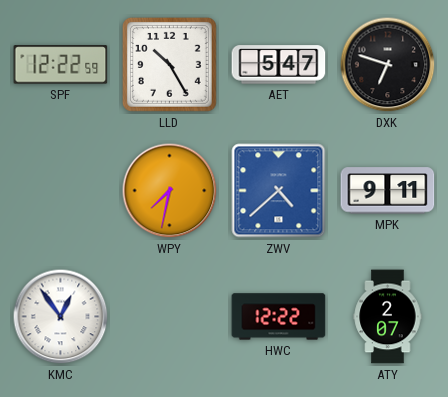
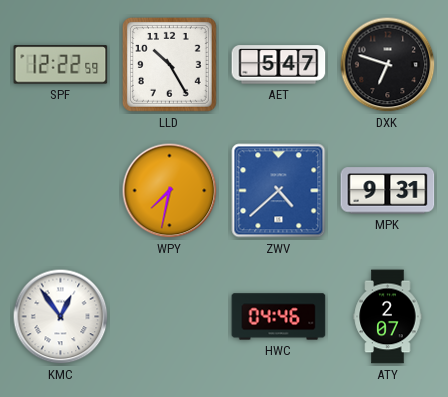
MPK: 9:11 -> 9:31 (388, 191)
HWC: 12:22 -> 04:46 (279, 317)
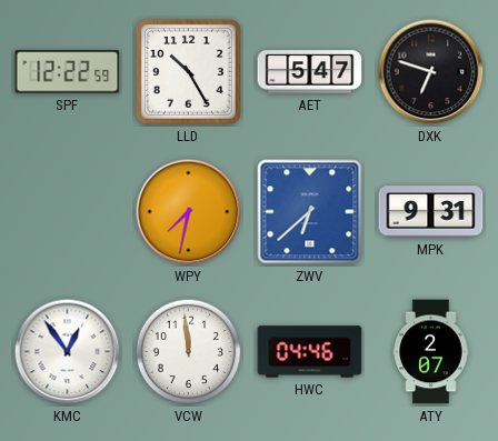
ZWV: 4:38 -> 6:38 (310, 212)
VCW: none -> 11:59 (189, 352)
